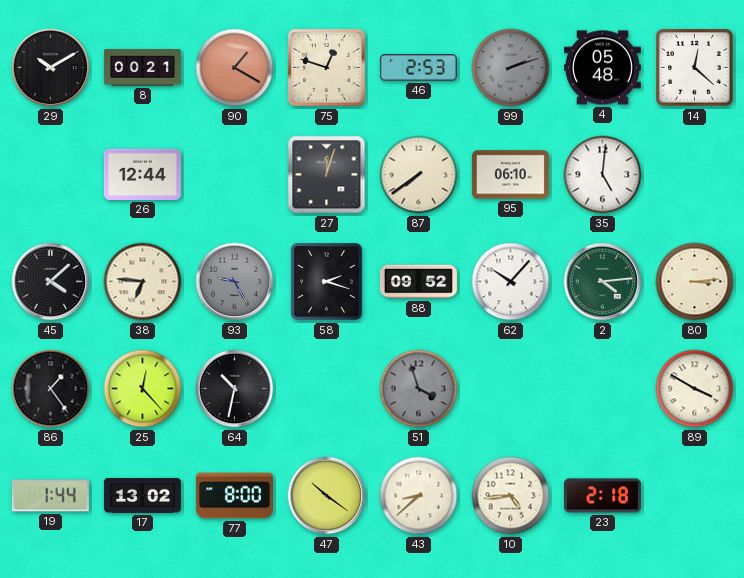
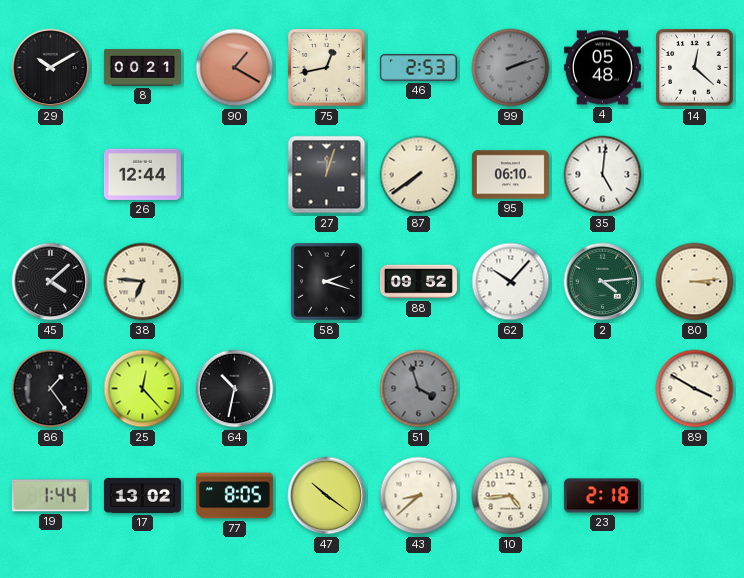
75: 12:48 -> 12:43 (327, 68)
93: 9:25 -> none (235, 282)
77: 8:00 -> 8:05 (234, 496)
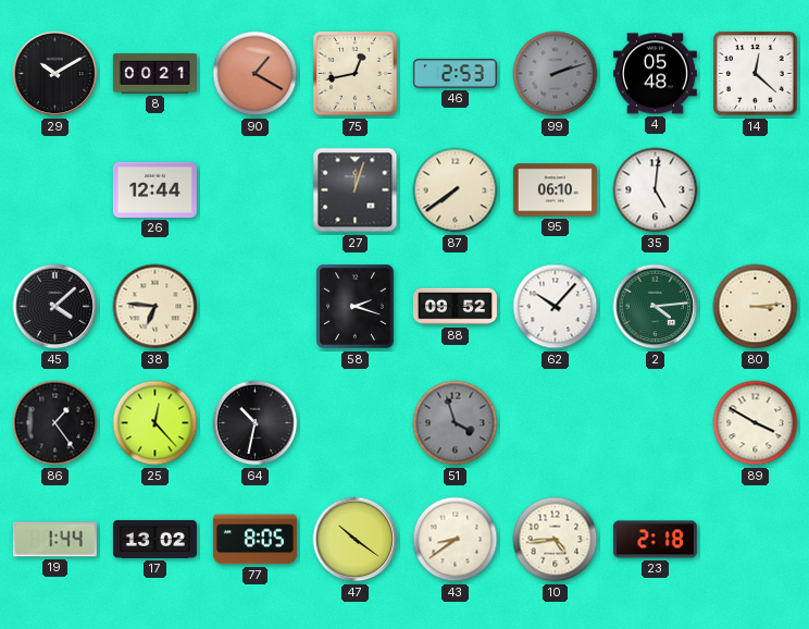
43: 8:38 -> 8:39 (456, 540)
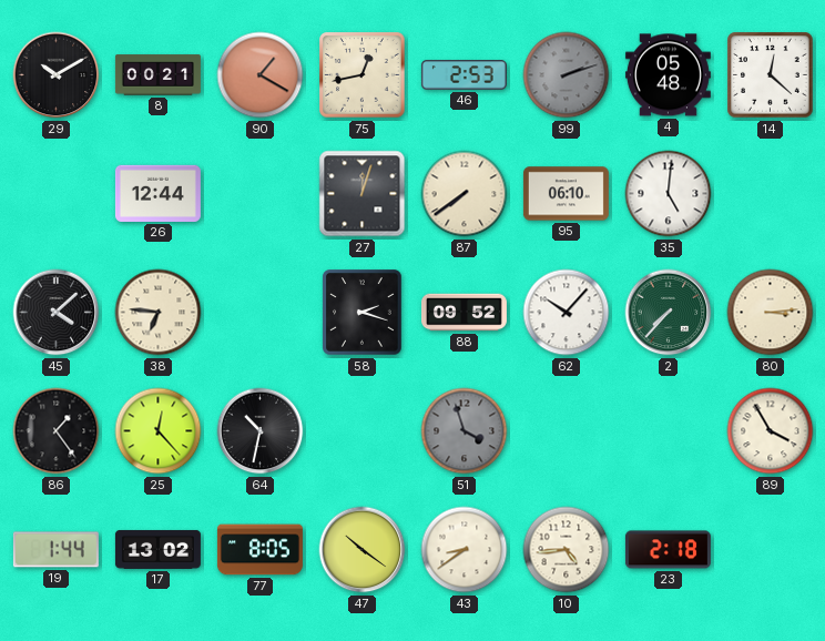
2: 4:14 -> 7:37 (669, 313)
89: 3:50 -> 3:55 (771, 431)
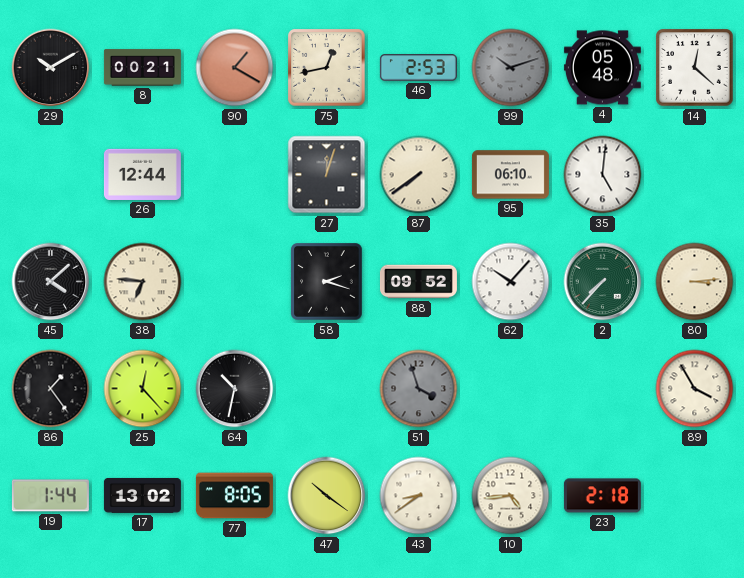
99: 2:12 -> 10:12 (511, 68)
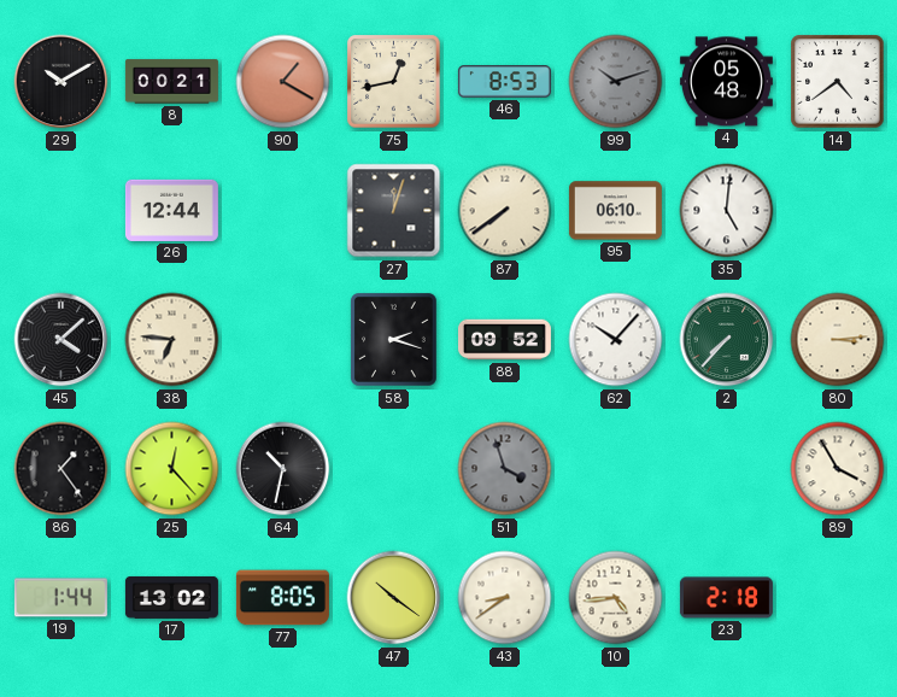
46: 2:53 -> 8:53 (504, 82)
14: 12:22 -> 4:39 (838, 82)
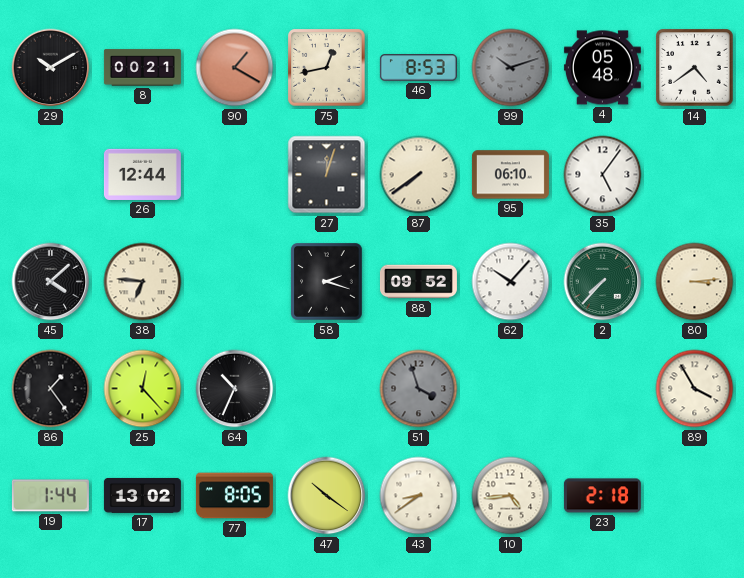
35: 5:01 -> 5:06 (603, 175)
64: 10:32 -> 10:34 (235, 389)
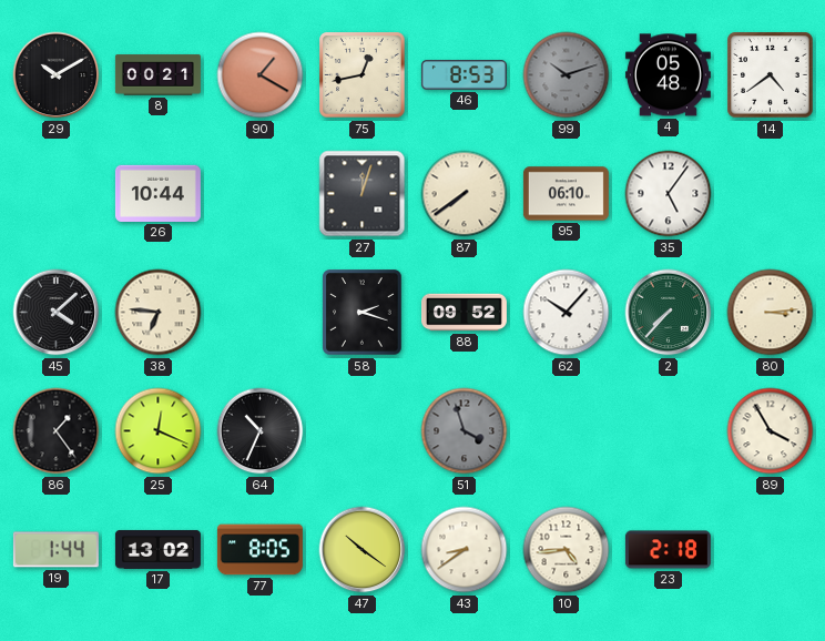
26: 12:44 -> 10:44 (157, 193)
25: 12:23 -> 12:19 (159, 431)
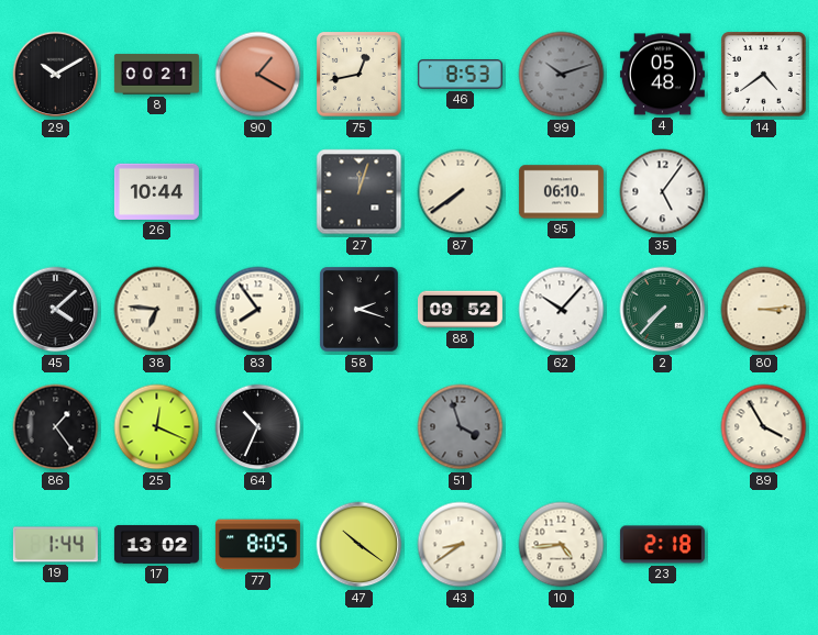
83: none -> 7:54 (258, 310)
